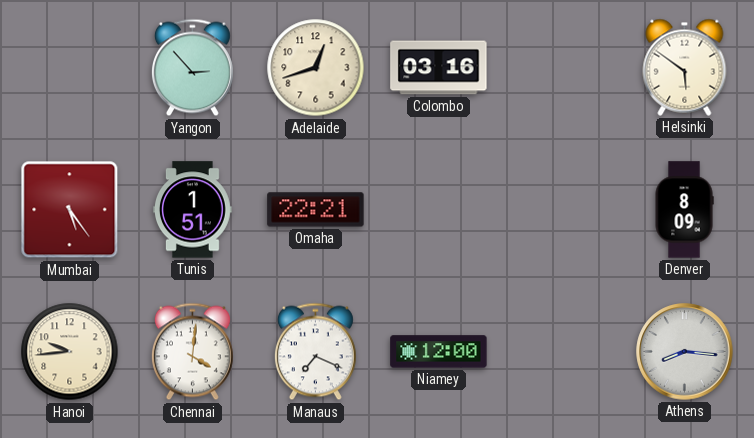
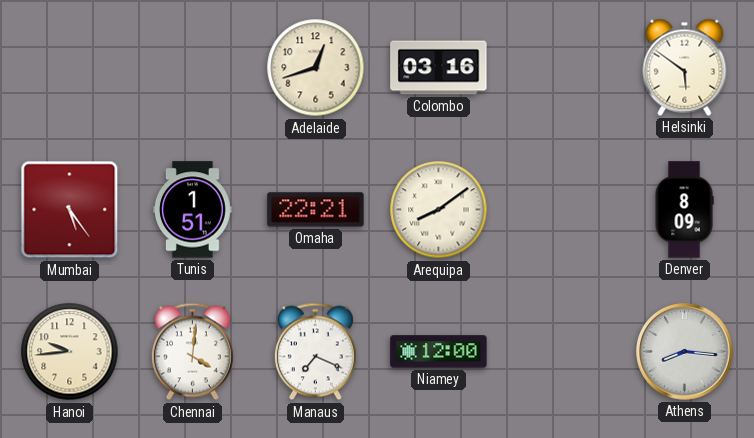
Yangon: 2:53 -> none (192, 68)
Arequipa: none -> 8:09 (439, 210)
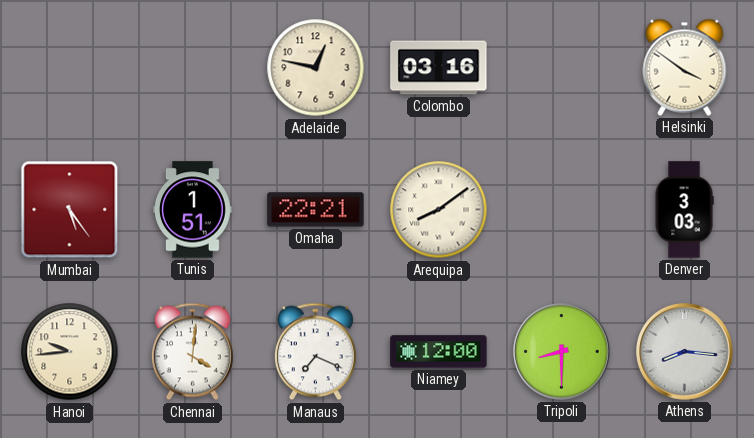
Adelaide: 12:42 -> 12:47 (316, 68)
Helsinki: 5:51 -> 3:51 (685, 67)
Denver: 8:09 -> 3:03 (684, 210)
Tripoli: none -> 8:30 (562, 352)
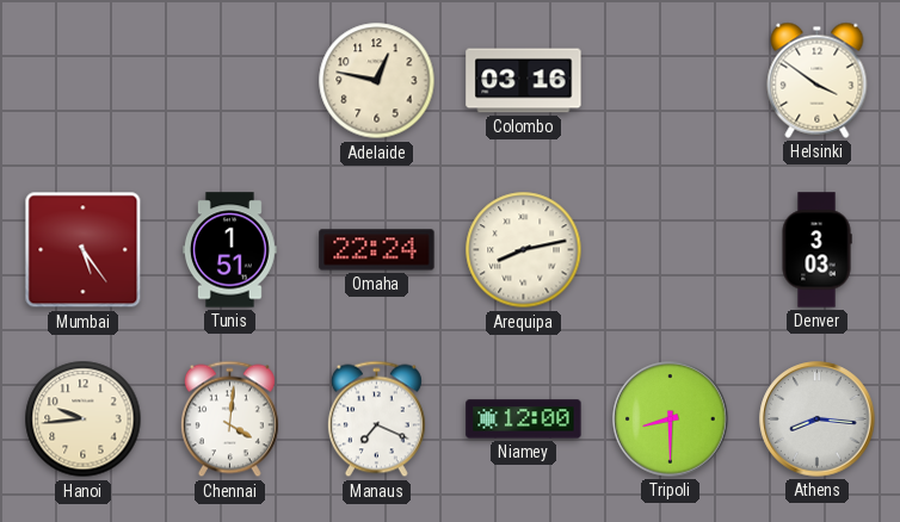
Omaha: 22:21 -> 22:24 (377, 250)
Arequipa: 8:09 -> 8:13 (524, 250)
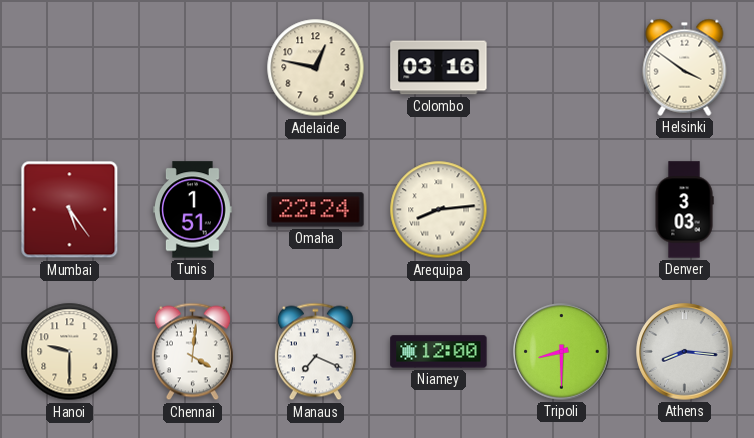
Arequipa: 8:13 -> 8:14 (439, 210)
Hanoi: 9:44 -> 9:30 (70, 352)
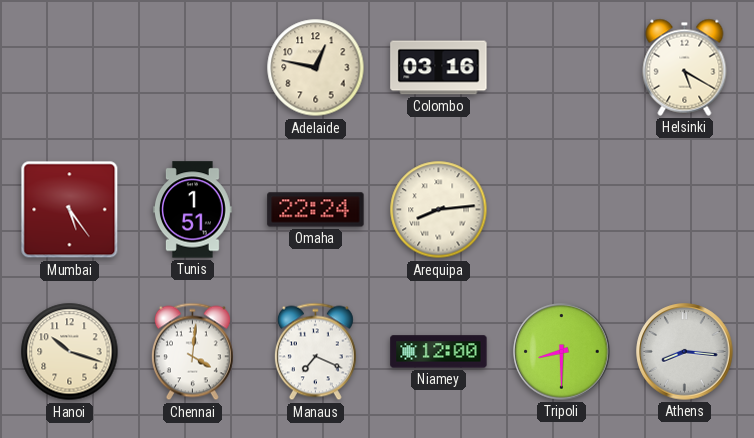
Helsinki: 3:51 -> 5:20 (685, 67)
Denver: 3:03 -> none (684, 210)
Hanoi: 9:30 -> 10:18 (70, 352)
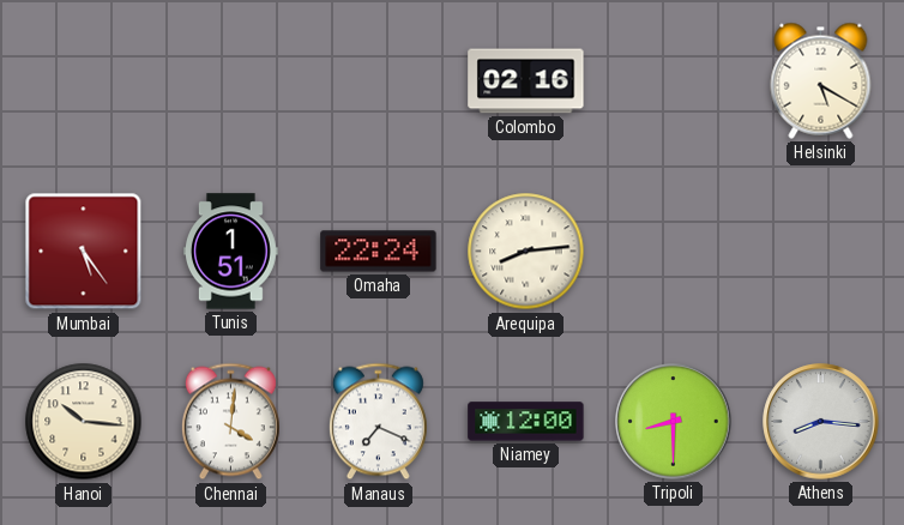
Adelaide: 12:47 -> none (316, 68)
Colombo: 03:16 -> 02:16 (526, 82)
Hanoi: 10:18 -> 10:16 (84, 422)
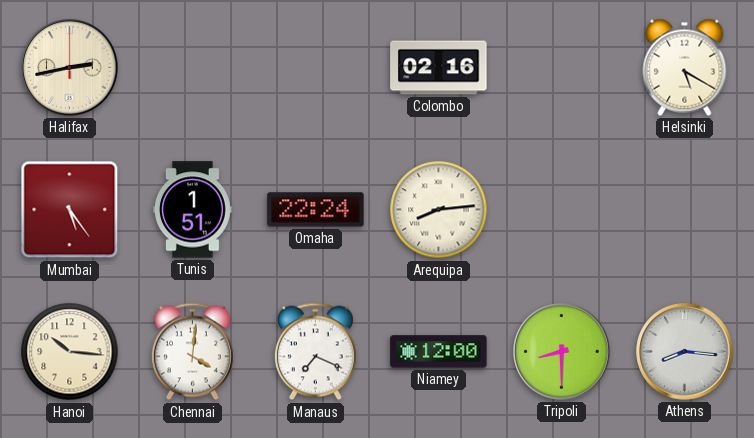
Halifax: none -> 2:43 (70, 68)
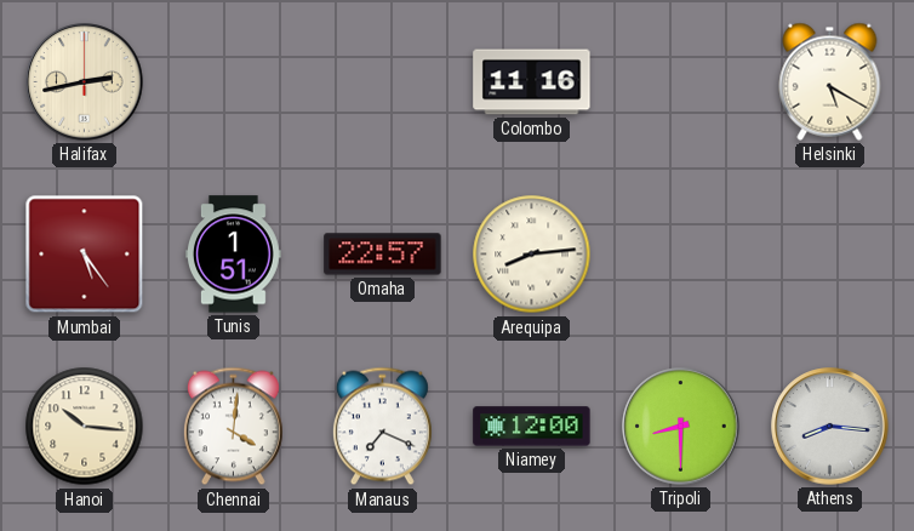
Colombo: 02:16 -> 11:16 (532, 82)
Omaha: 22:24 -> 22:57 (383, 255)
